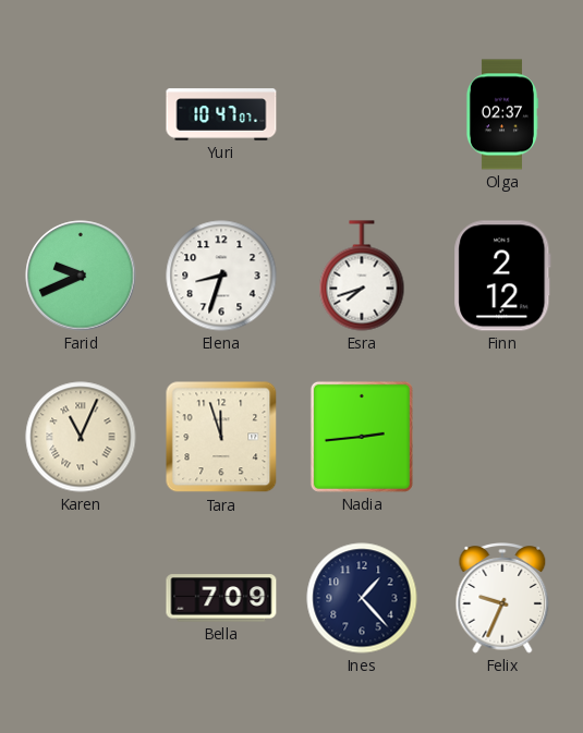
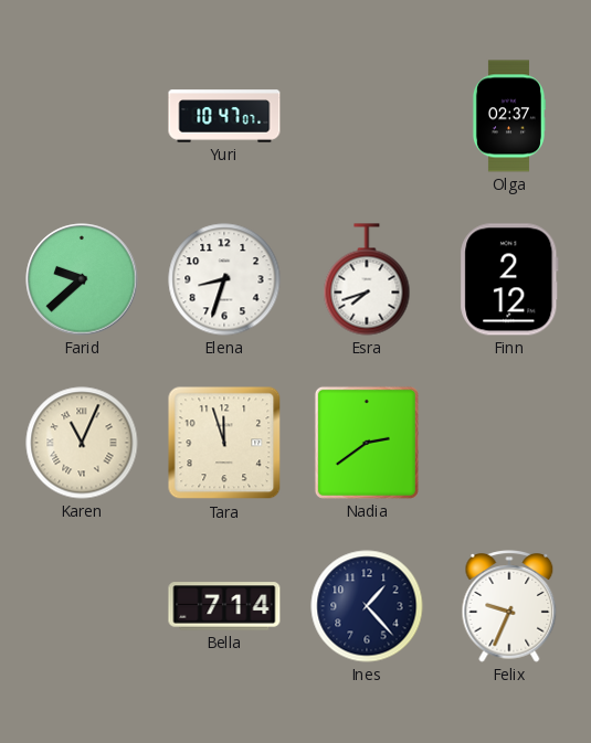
Farid: 9:41 -> 9:38 (82, 279)
Nadia: 2:44 -> 2:39 (367, 443)
Bella: 7:09 -> 7:14 (224, 606)
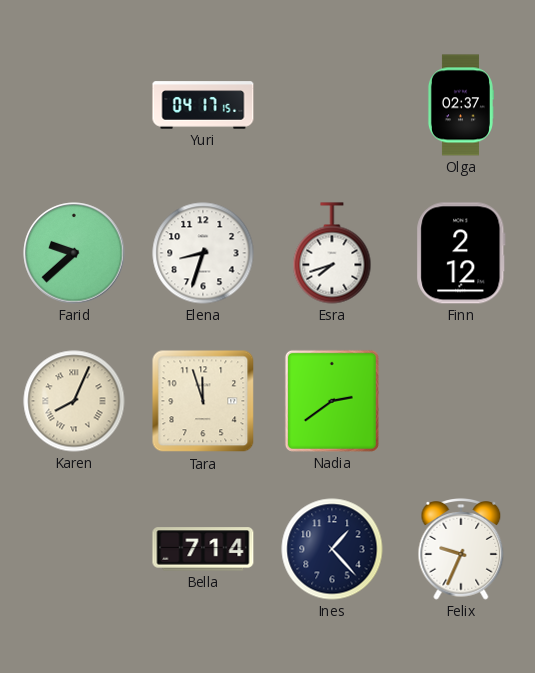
Yuri: 10:47 -> 04:17 (203, 105)
Karen: 11:04 -> 8:04 (74, 401)
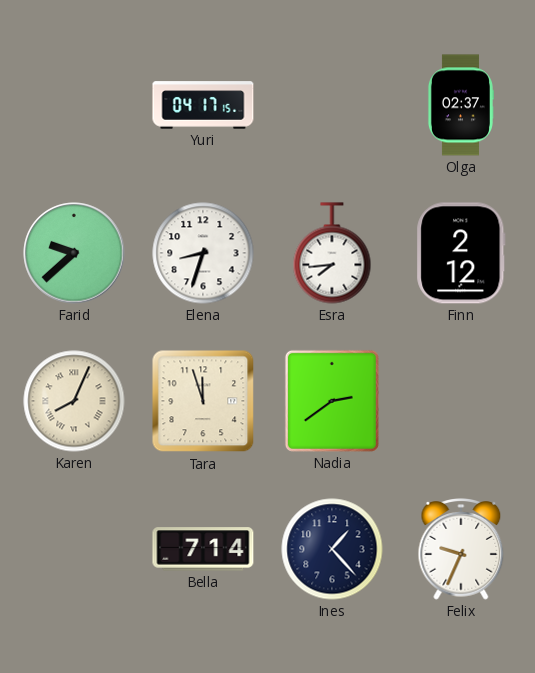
Esra: 7:42 -> 7:44 (332, 253)
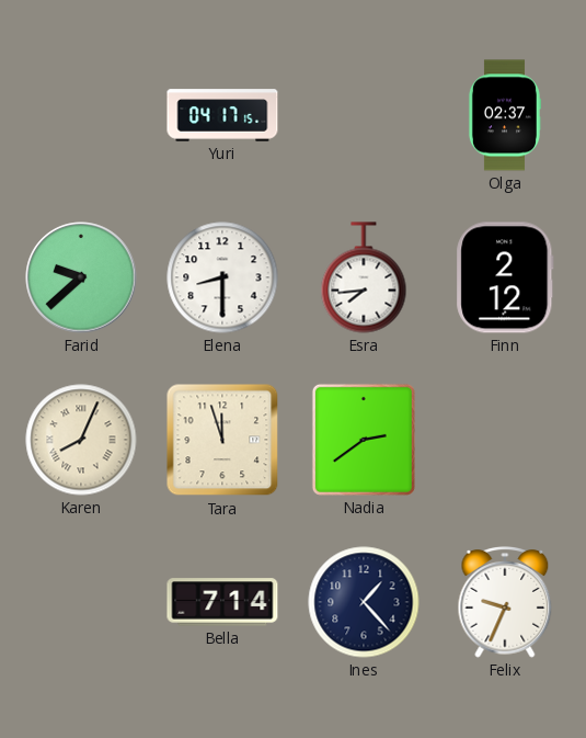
Elena: 8:33 -> 8:30 (222, 277)
